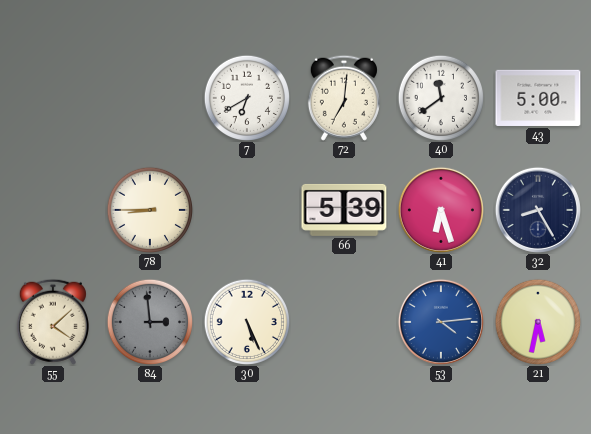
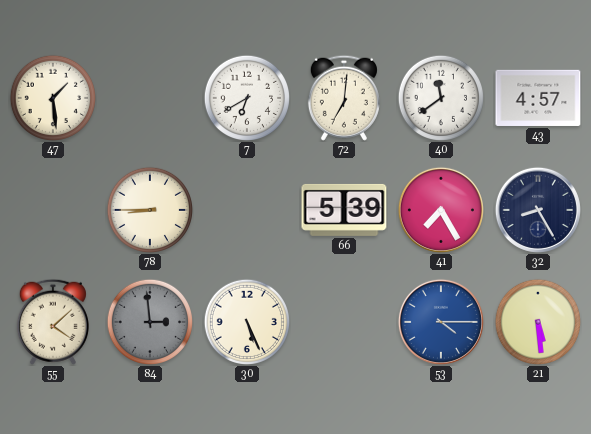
47: none -> 1:29 (52, 97)
43: 5:00 -> 4:57 (538, 98)
41: 6:27 -> 7:25 (441, 210)
53: 4:14 -> 4:15 (441, 322)
21: 5:32 -> 5:29 (537, 321)
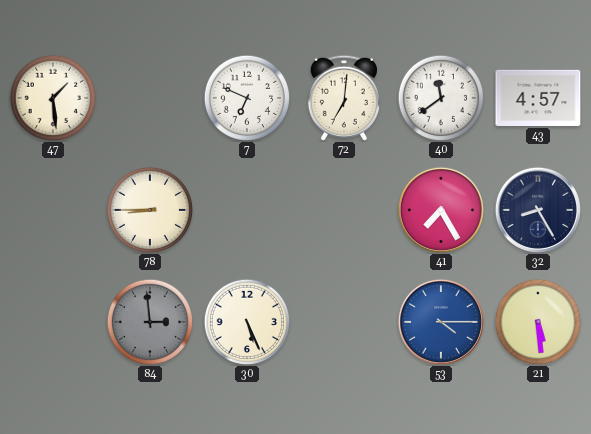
7: 6:40 -> 6:49 (246, 97)
66: 5:39 -> none (344, 210)
55: 4:08 -> none (53, 322)
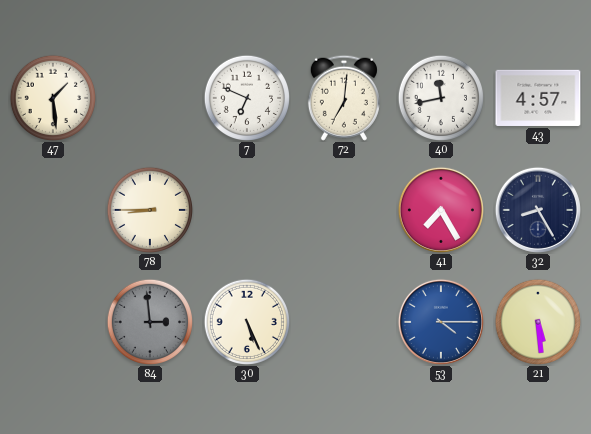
40: 11:39 -> 11:43 (440, 97)
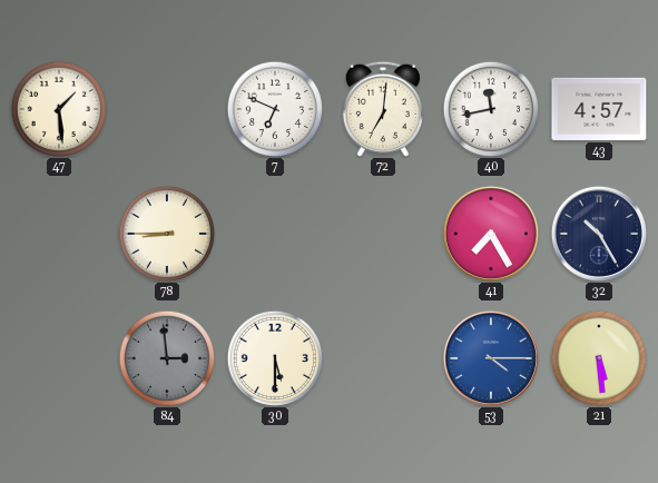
32: 8:25 -> 10:25 (599, 234)
30: 5:26 -> 5:30 (274, 357)
